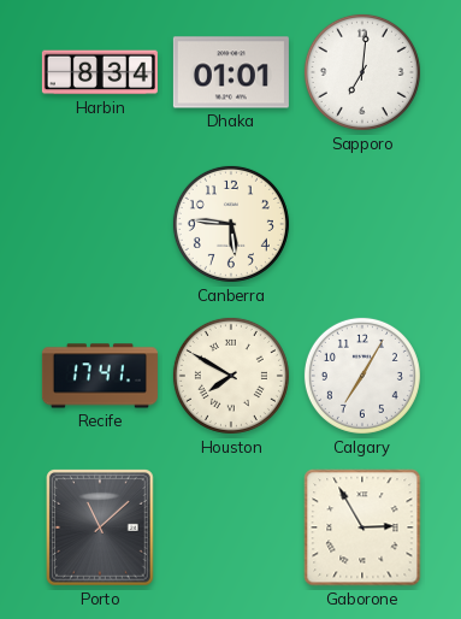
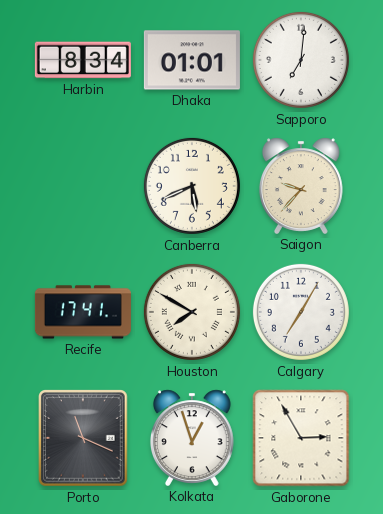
Canberra: 5:46 -> 5:41 (192, 186)
Saigon: none -> 9:37 (301, 186)
Porto: 11:08 -> 11:19 (84, 439)
Kolkata: none -> 12:57 (192, 438)
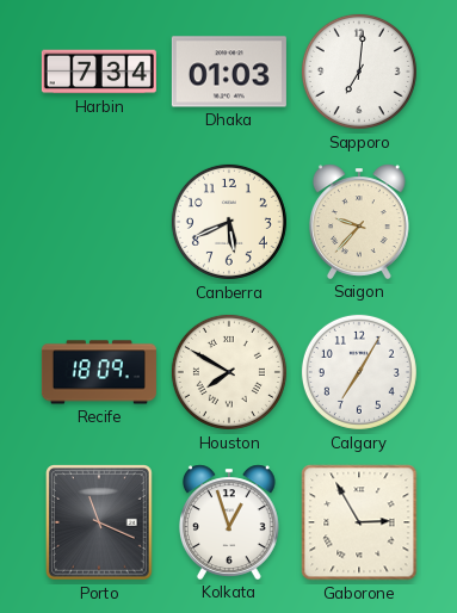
Harbin: 8:34 -> 7:34 (99, 72)
Dhaka: 01:01 -> 01:03 (229, 72)
Recife: 17:41 -> 18:09 (99, 372)
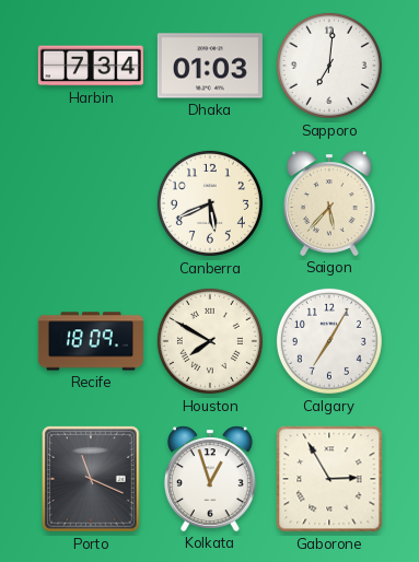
Saigon: 9:37 -> 5:37 (329, 203)
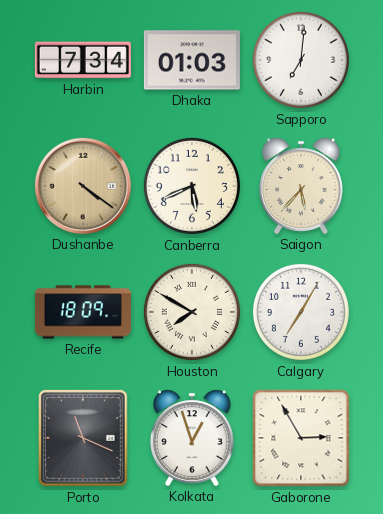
Dushanbe: none -> 4:21 (83, 186)
